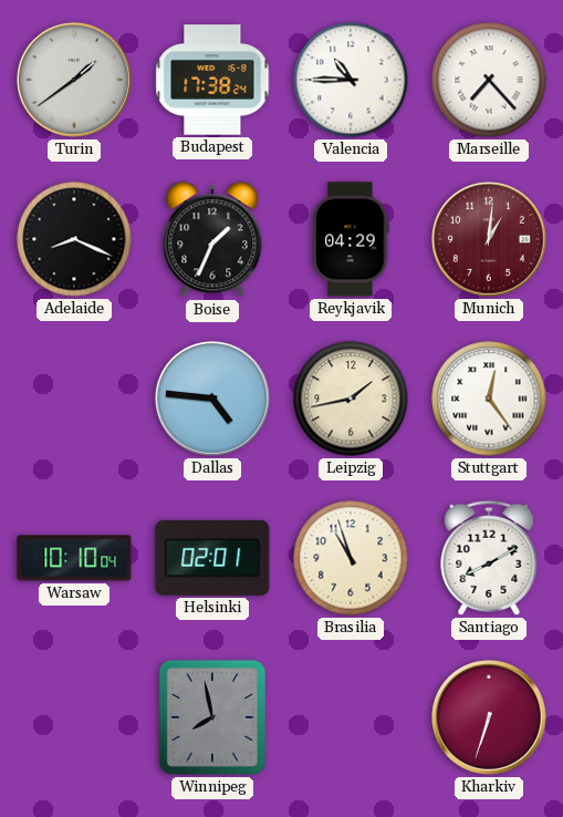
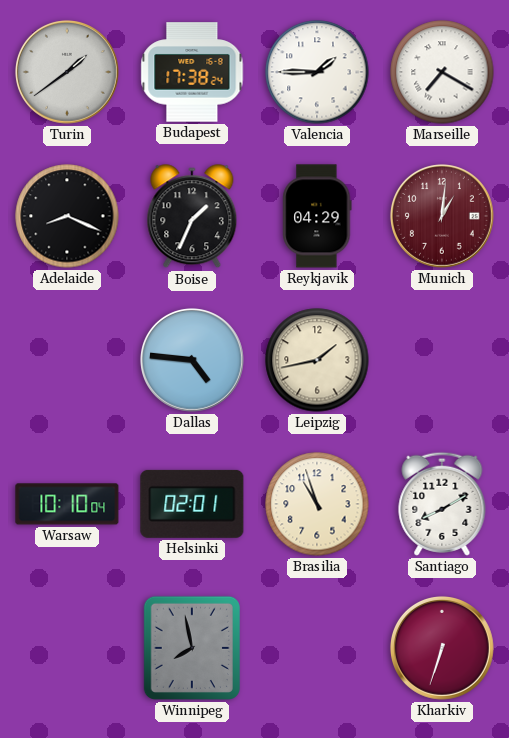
Valencia: 10:45 -> 1:45 (317, 72)
Marseille: 7:23 -> 7:20 (442, 72)
Stuttgart: 12:24 -> none (489, 399)
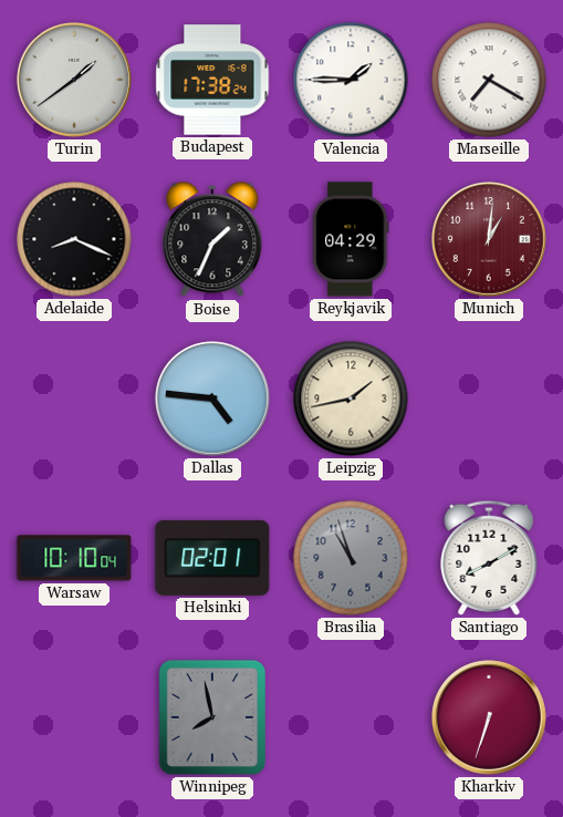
Brasilia dial: cream -> grey (351, 558)
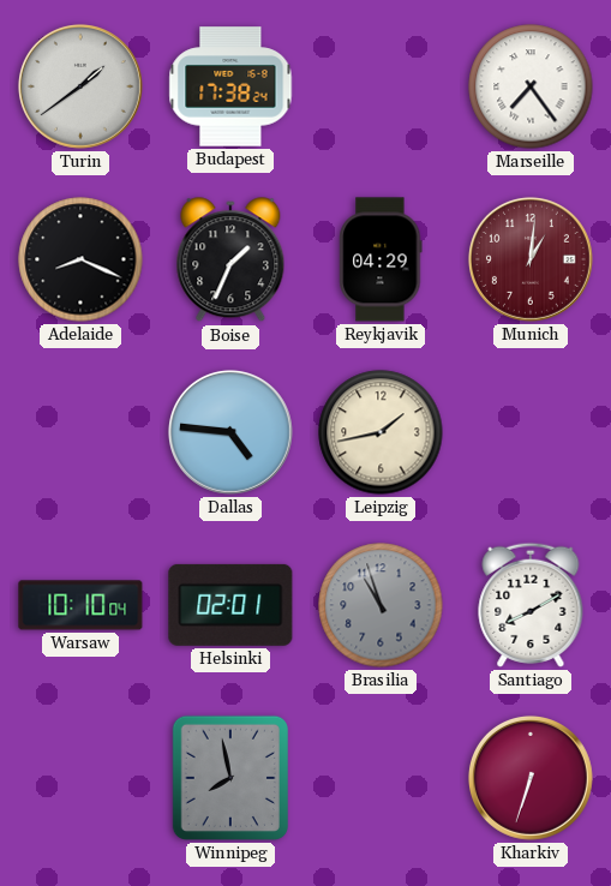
Valencia: 1:45 -> none (351, 80)
Marseille: 7:20 -> 7:24 (531, 86)
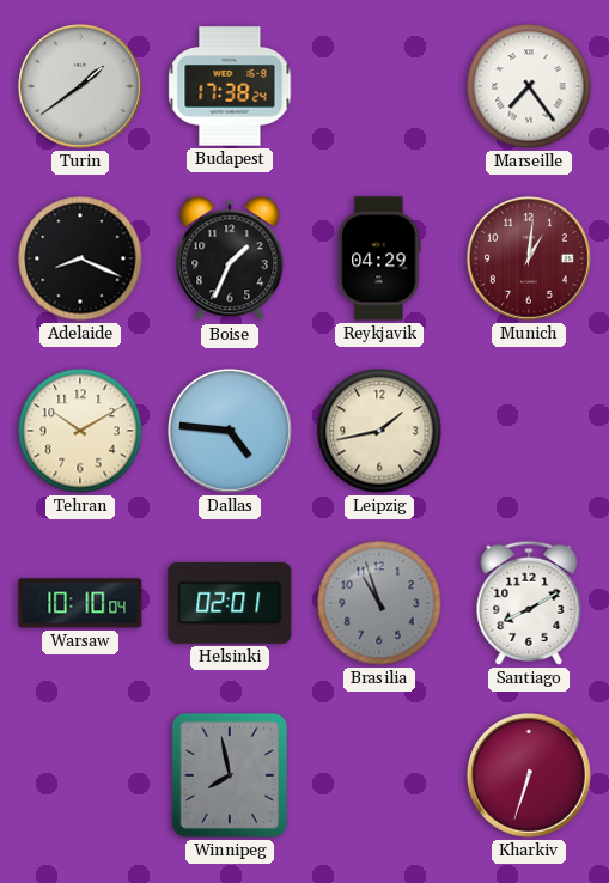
Tehran: none -> 10:10 (80, 431)
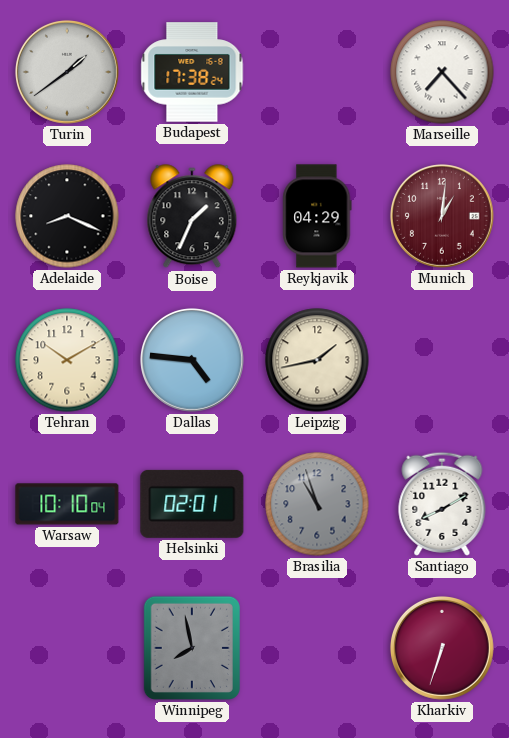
Marseille: 7:24 -> 7:23 (442, 72)
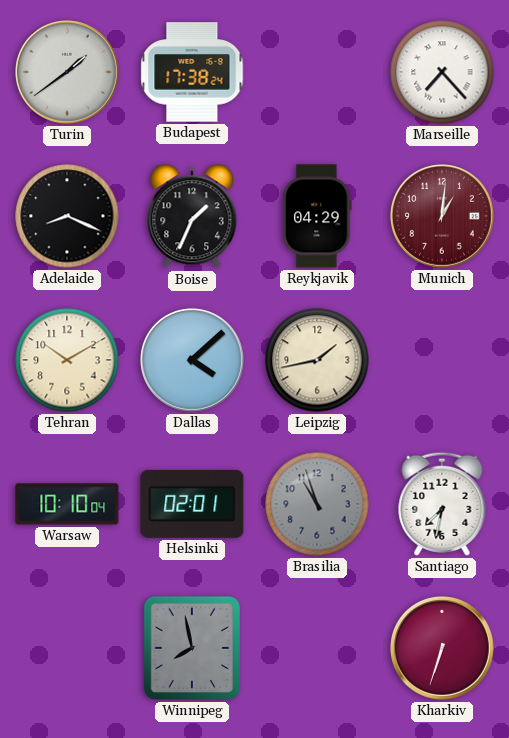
Dallas: 4:46 -> 4:08 (192, 360)
Santiago: 8:10 -> 7:32 (442, 504)
